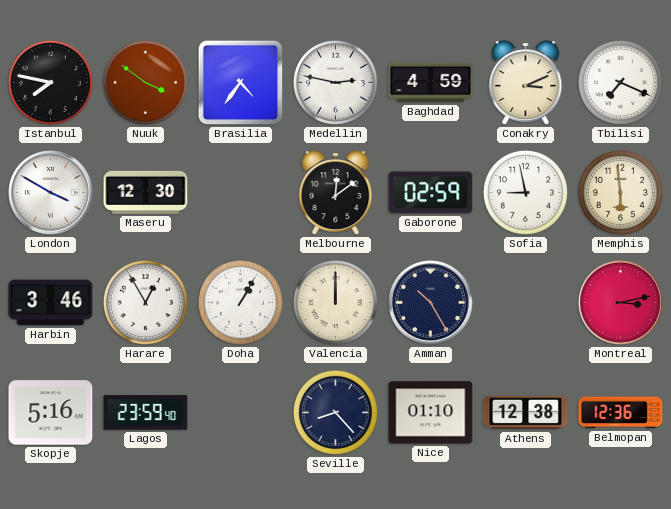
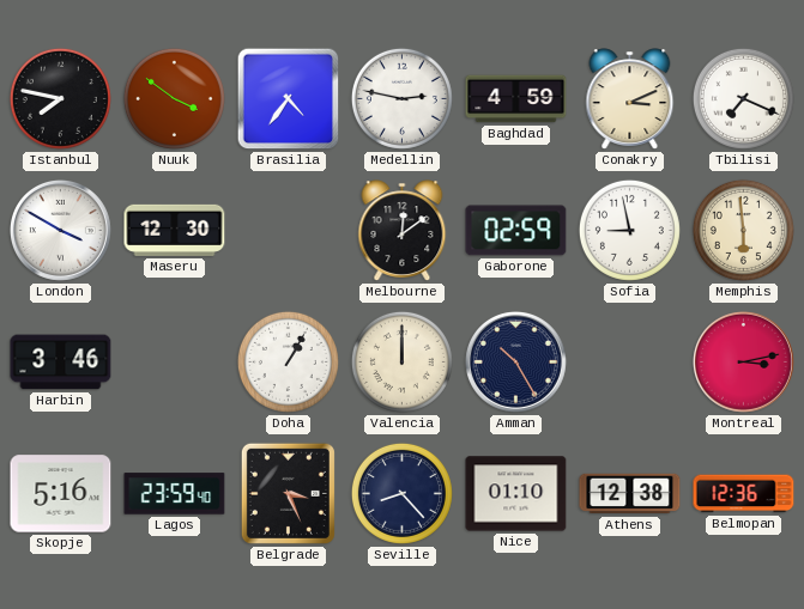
Harare: 12:55 -> none (145, 302)
Belgrade: none -> 3:26 (288, 493)
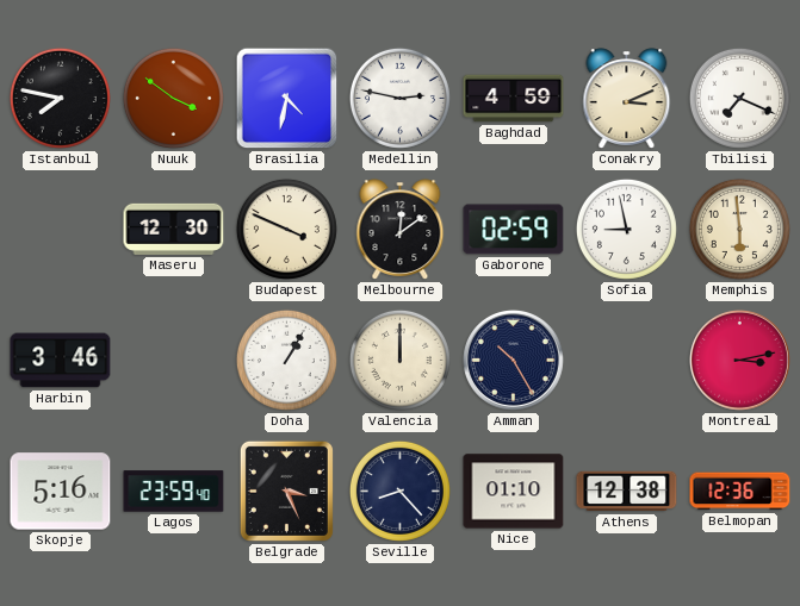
Brasilia: 4:36 -> 4:32 (287, 99)
London: 3:50 -> none (60, 230)
Budapest: none -> 3:49 (286, 229)
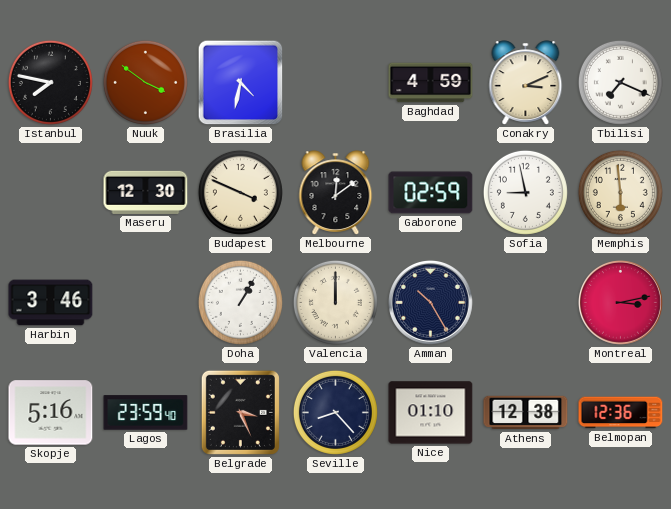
Medellin: 2:47 -> none (399, 98)
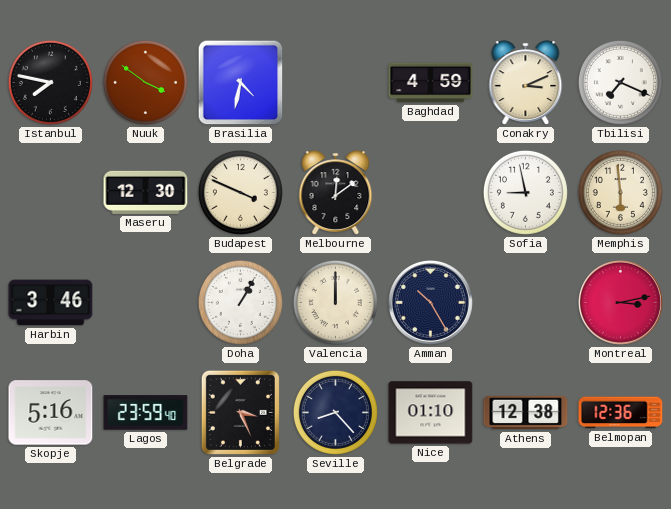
Gaborone: 02:59 -> none (431, 193)
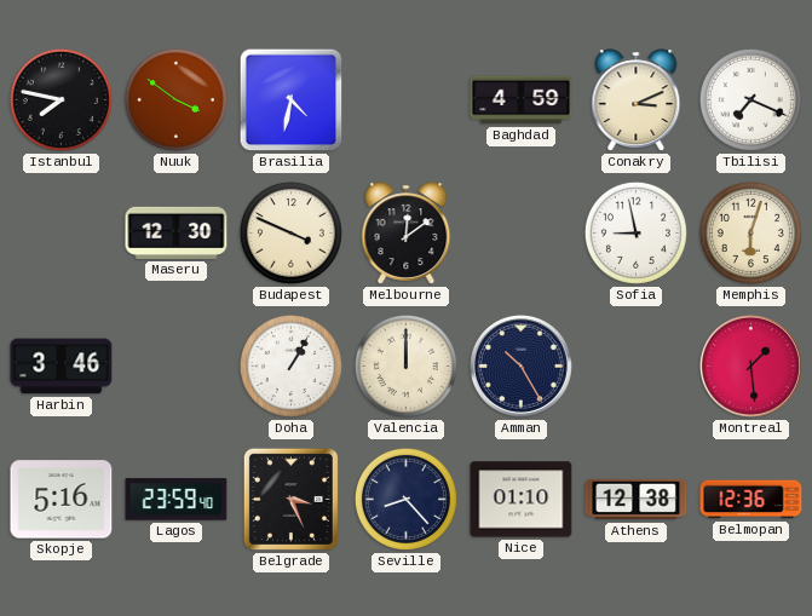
Memphis: 5:59 -> 6:03 (750, 232)
Montreal: 3:13 -> 1:29 (750, 365)
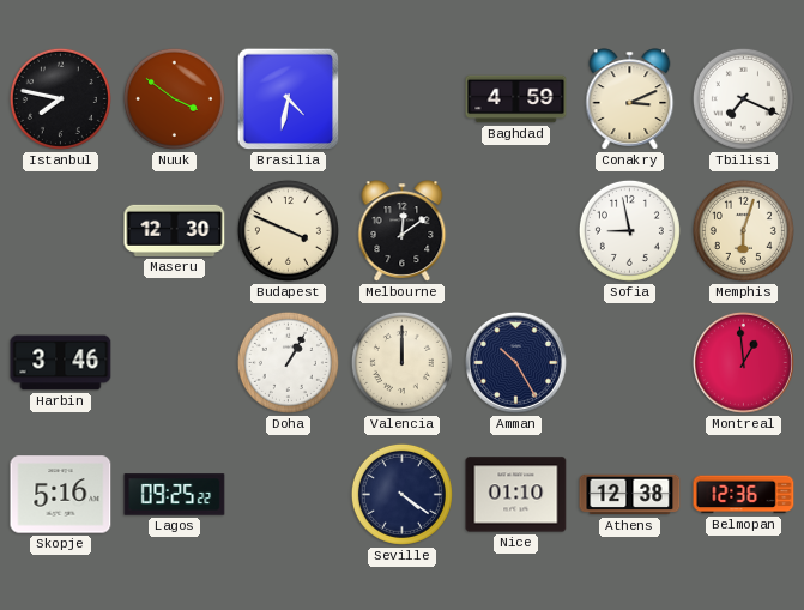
Montreal: 1:29 -> 12:59 (743, 362)
Lagos: 23:59 -> 09:25 (175, 495)
Belgrade: 3:26 -> none (290, 499)
Seville: 8:23 -> 4:21 (401, 494)
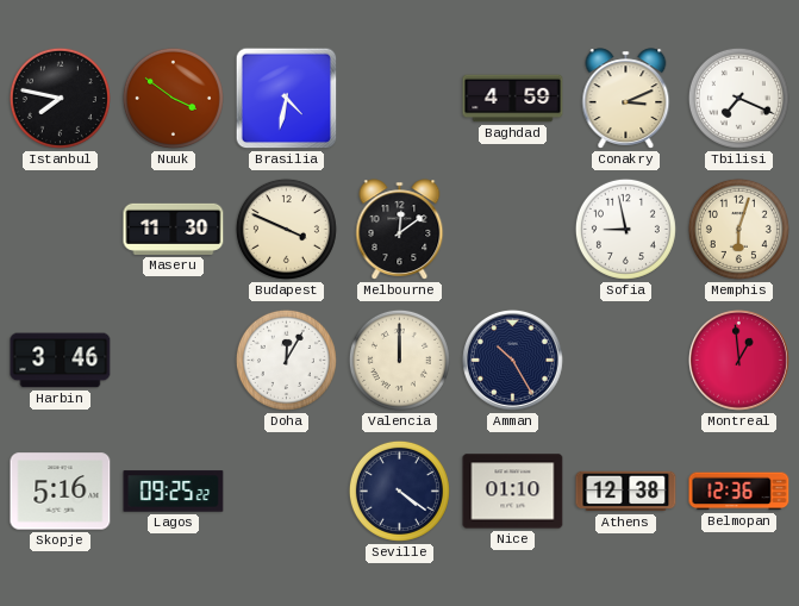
Maseru: 12:30 -> 11:30 (174, 229)
Doha: 1:05 -> 12:05 (286, 360)
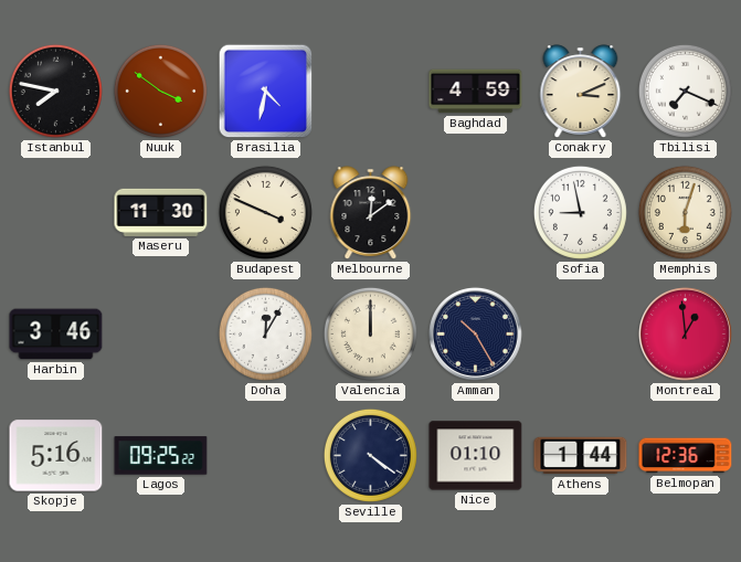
Athens: 12:38 -> 1:44 (581, 456)
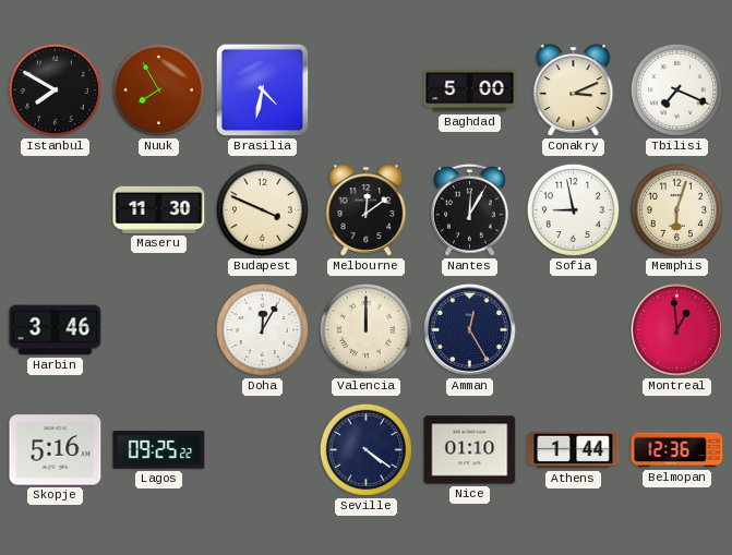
Istanbul: 7:47 -> 7:50 (55, 89)
Nuuk: 3:51 -> 7:55 (158, 89)
Baghdad: 4:59 -> 5:00 (470, 91)
Nantes: none -> 12:05 (470, 209)
Amman: 10:25 -> 12:25 (469, 329)
